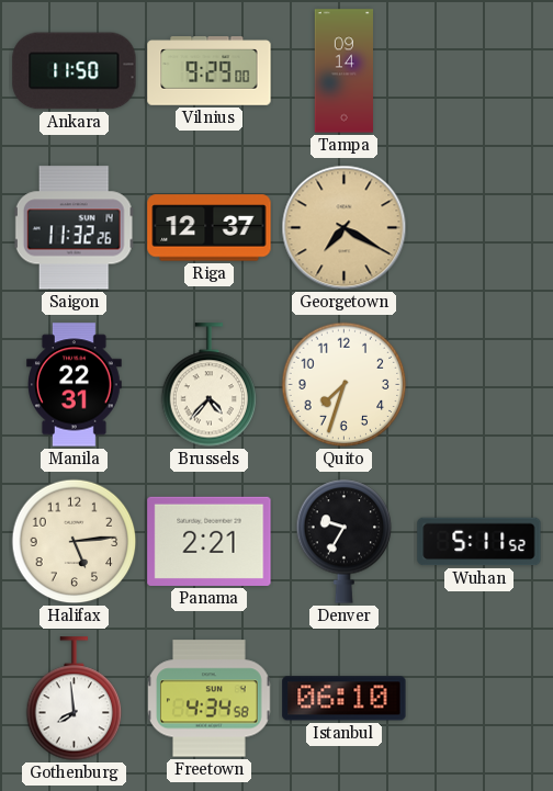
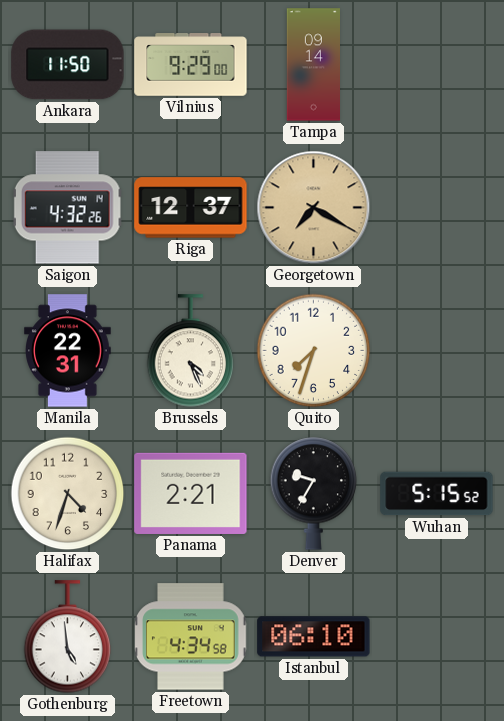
Saigon: 11:32 -> 4:32 (67, 208)
Brussels: 4:37 -> 4:26 (191, 351)
Halifax: 5:14 -> 4:33 (68, 494)
Wuhan: 5:11 -> 5:15 (437, 494)
Gothenburg: 7:59 -> 4:59 (68, 637)
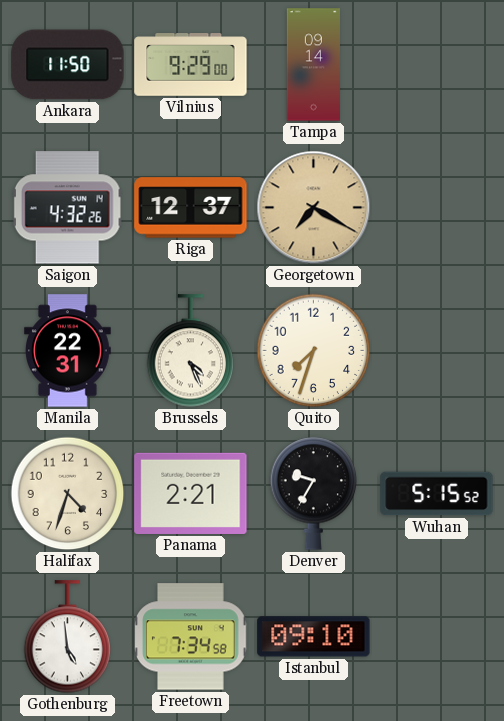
Freetown: 4:34 -> 7:34 (191, 637)
Istanbul: 06:10 -> 09:10 (314, 637)
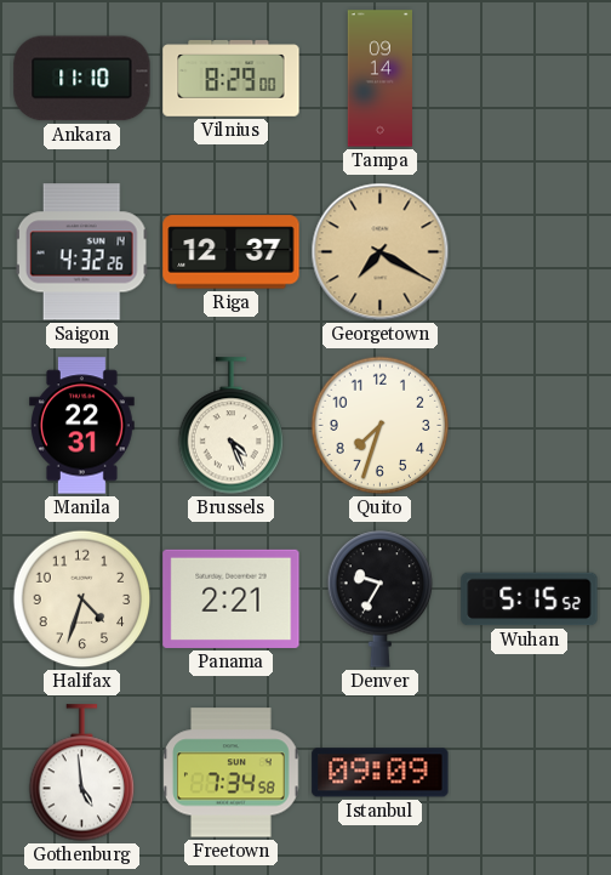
Ankara: 11:50 -> 11:10 (82, 79)
Vilnius: 9:29 -> 8:29 (232, 79)
Istanbul: 09:10 -> 09:09 (381, 773)
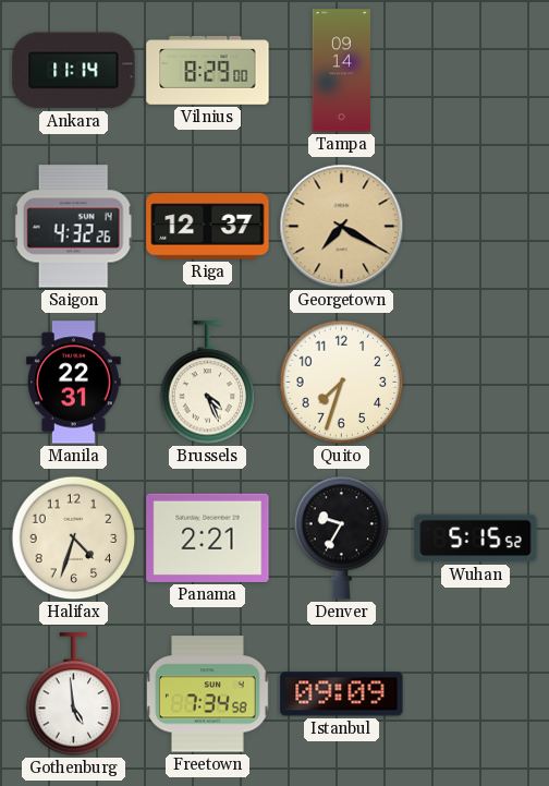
Ankara: 11:10 -> 11:14 (74, 71)
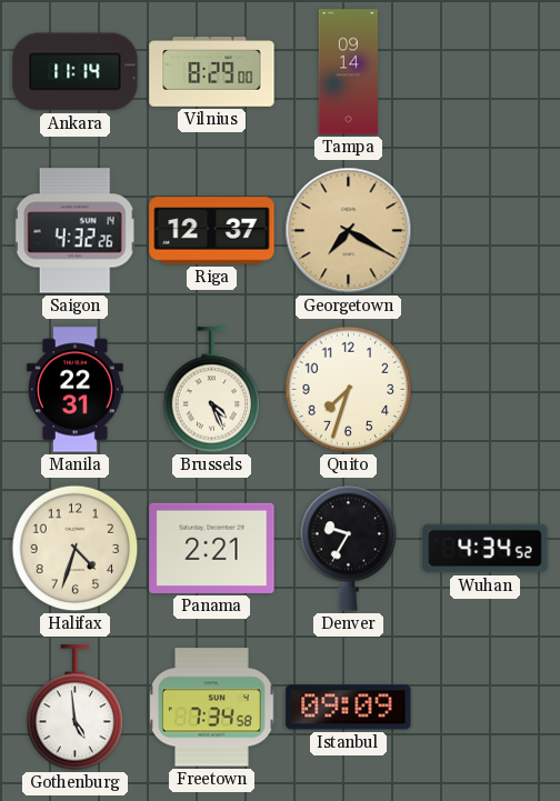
Wuhan: 5:15 -> 4:34 (486, 549)
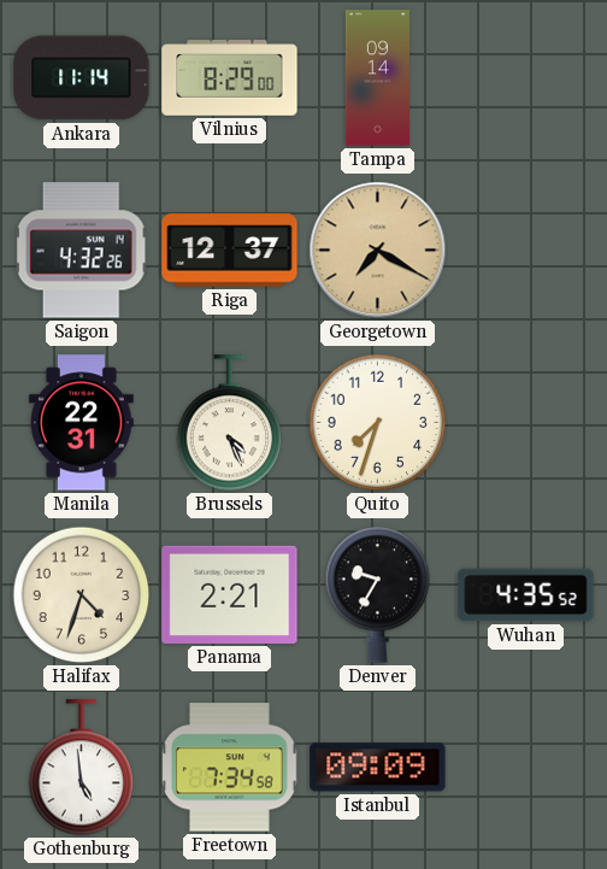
Wuhan: 4:34 -> 4:35 (526, 595)
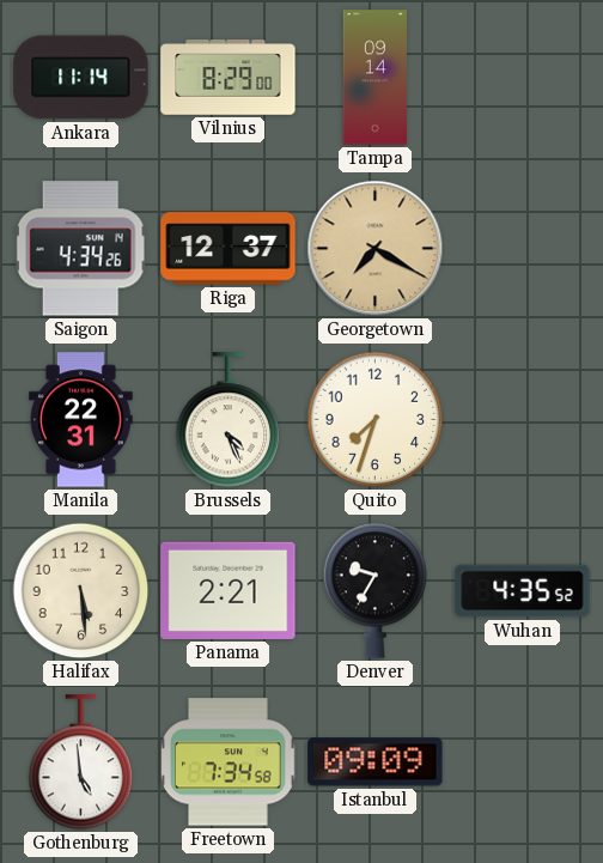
Saigon: 4:32 -> 4:34 (80, 249)
Halifax: 4:33 -> 5:29 (81, 591)
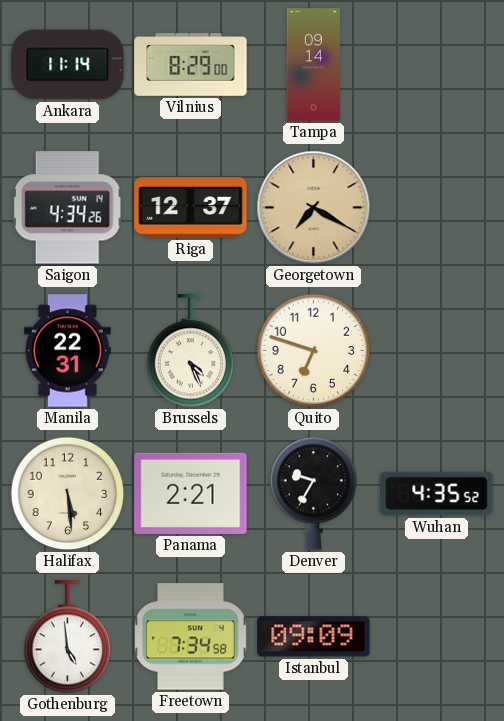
Quito: 7:33 -> 6:48 (314, 351)
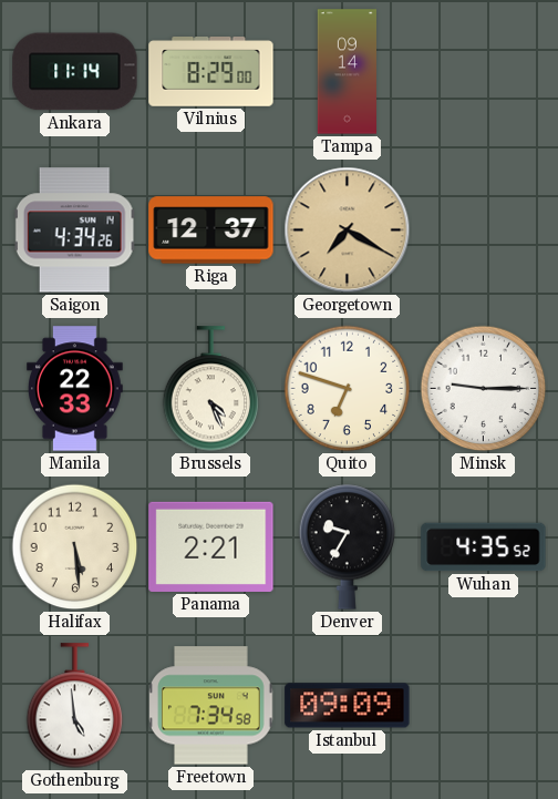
Manila: 22:31 -> 22:33 (75, 389)
Minsk: none -> 9:15 (484, 389)
